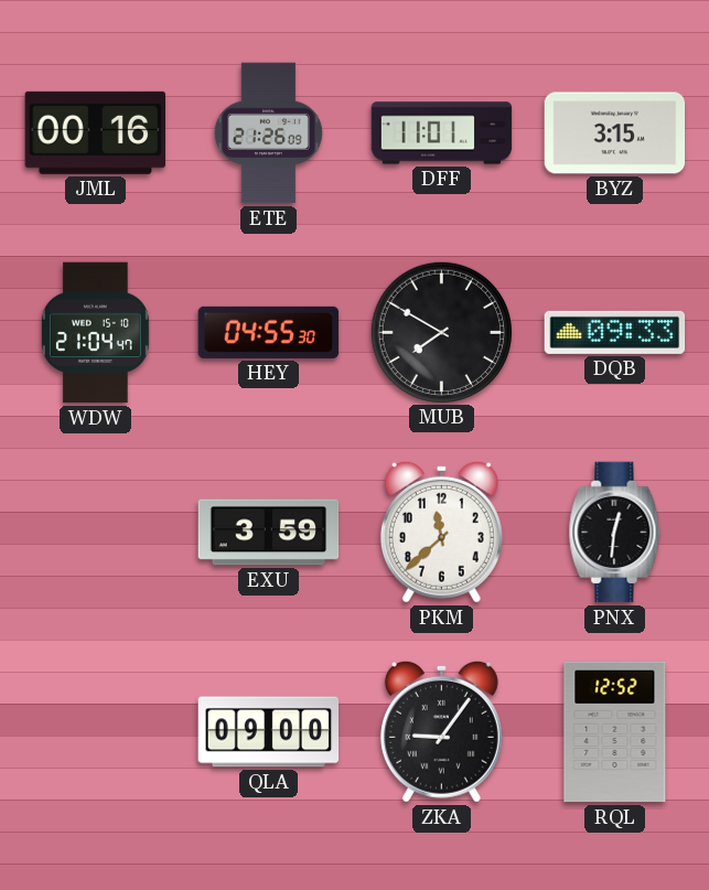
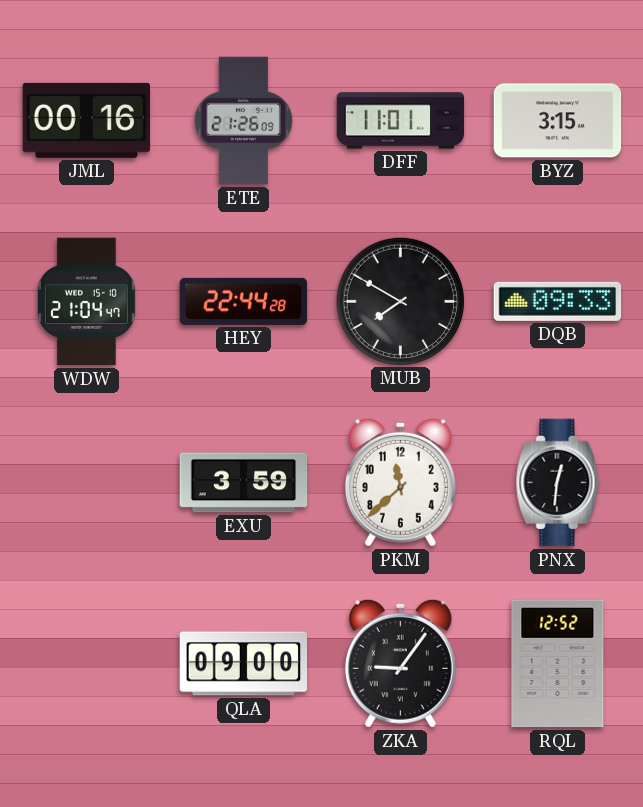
HEY: 04:55 -> 22:44 (244, 301)
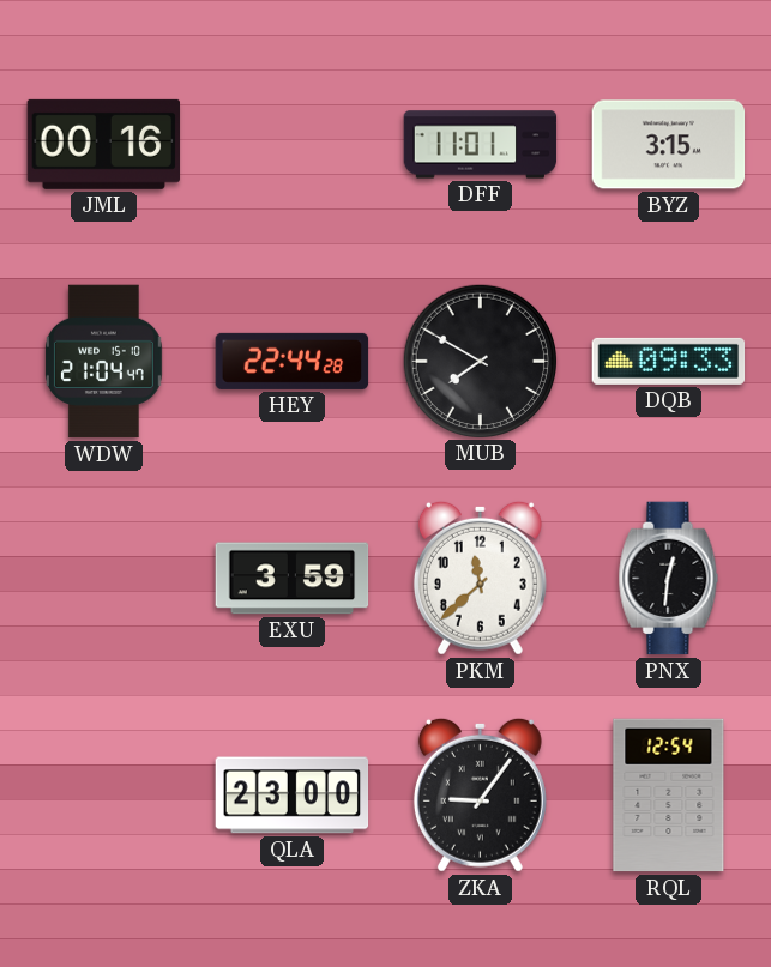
ETE: 21:26 -> none (243, 121)
QLA: 09:00 -> 23:00 (293, 796)
RQL: 12:52 -> 12:54 (669, 796)
